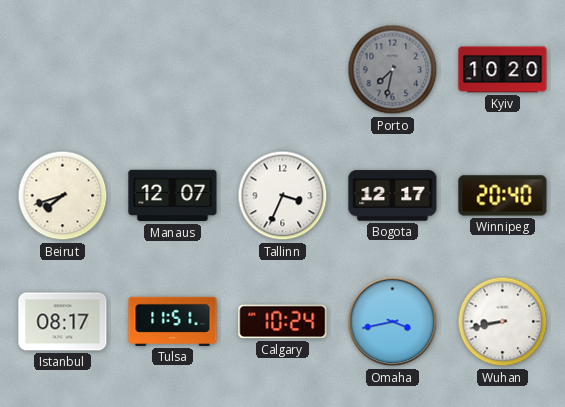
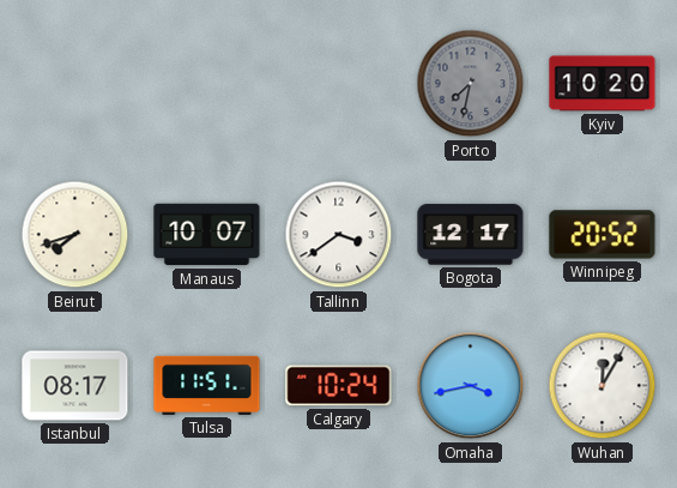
Manaus: 12:07 -> 10:07 (207, 235)
Tallinn: 3:34 -> 3:39 (339, 235)
Winnipeg: 20:40 -> 20:52 (603, 235)
Wuhan: 8:43 -> 12:05 (603, 386)
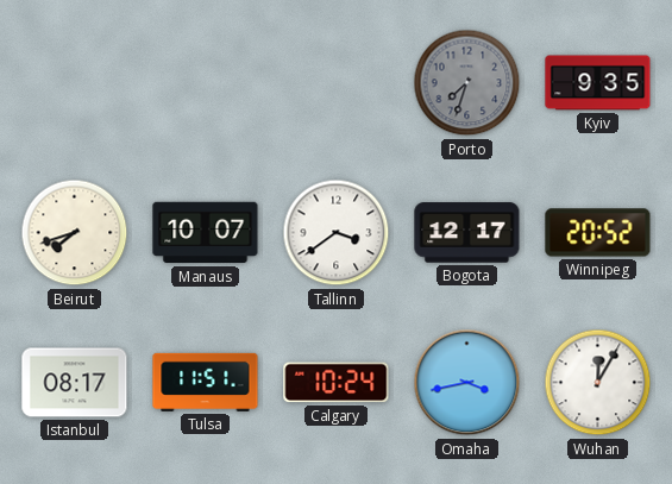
Porto: 7:32 -> 7:33 (467, 83)
Kyiv: 10:20 -> 9:35 (598, 83)
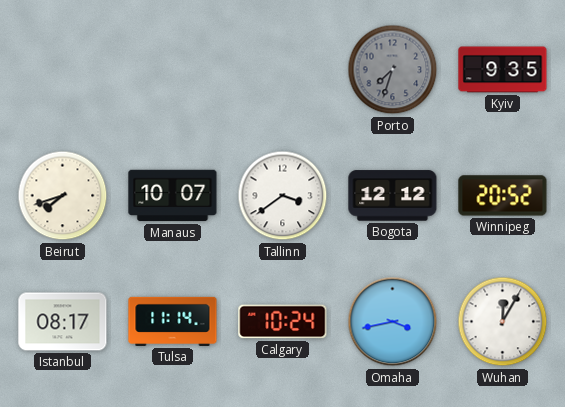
Bogota: 12:17 -> 12:12 (393, 196)
Tulsa: 11:51 -> 11:14 (173, 321)
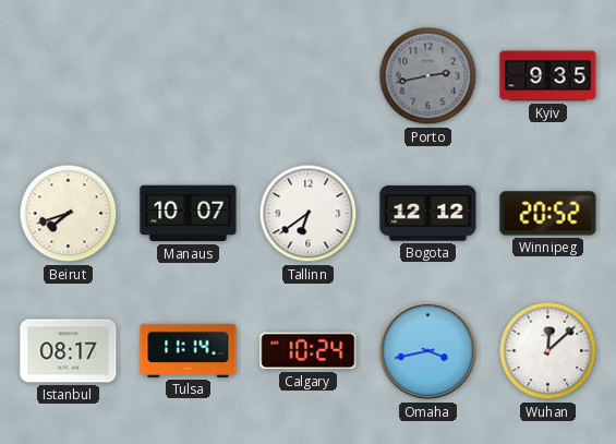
Porto: 7:33 -> 2:43 (428, 76)
Tallinn: 3:39 -> 6:39 (309, 214)
Wuhan: 12:05 -> 12:08 (548, 351)
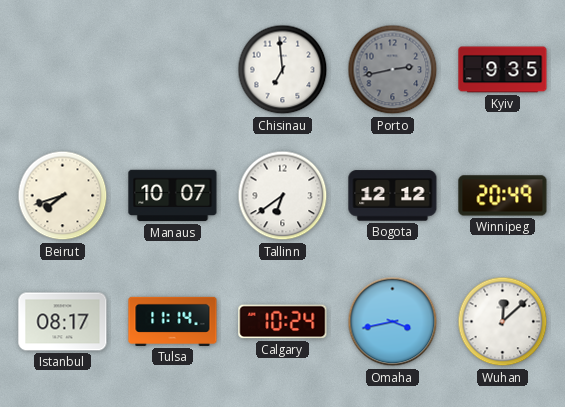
Chisinau: none -> 6:59 (283, 70)
Winnipeg: 20:52 -> 20:49 (503, 196)
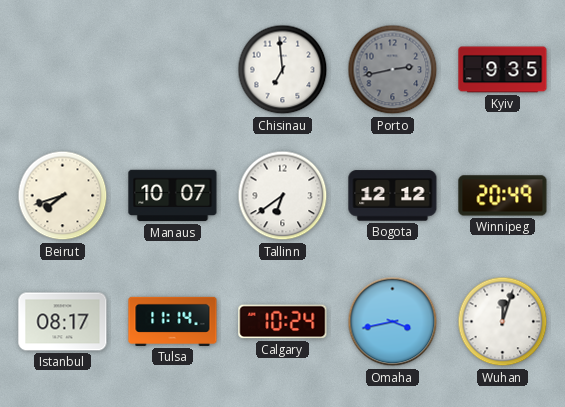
Wuhan: 12:08 -> 12:03 (503, 322)
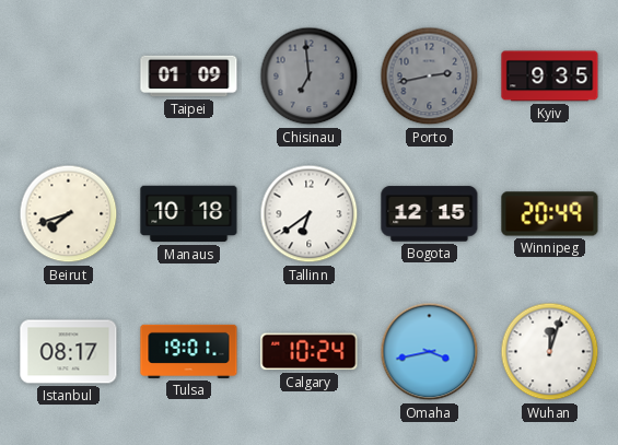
Taipei: none -> 01:09 (189, 77)
Chisinau dial: white -> grey (310, 77)
Manaus: 10:07 -> 10:18 (189, 214)
Bogota: 12:12 -> 12:15 (430, 214)
Tulsa: 11:14 -> 19:01 (189, 351)
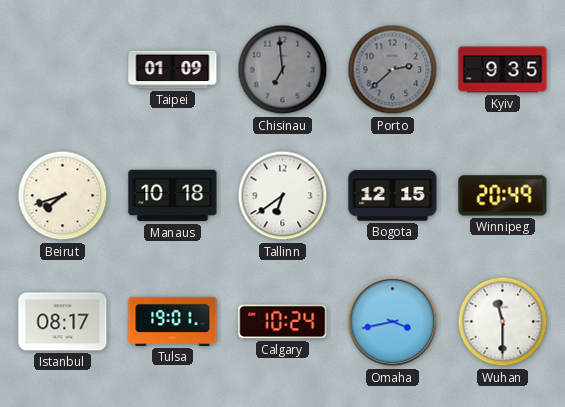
Porto: 2:43 -> 2:38 (393, 70)
Wuhan: 12:03 -> 11:30 (503, 322)
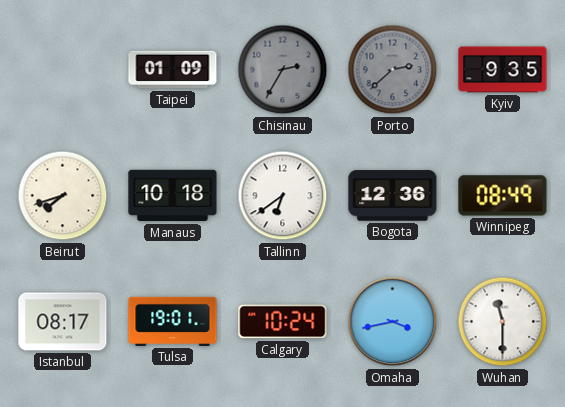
Chisinau: 6:59 -> 2:35 (283, 70)
Bogota: 12:15 -> 12:36 (393, 196)
Winnipeg: 20:49 -> 08:49 (503, 196)
